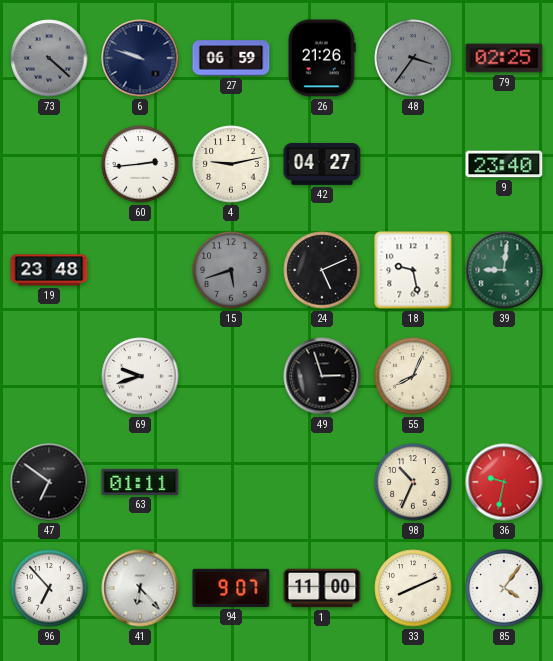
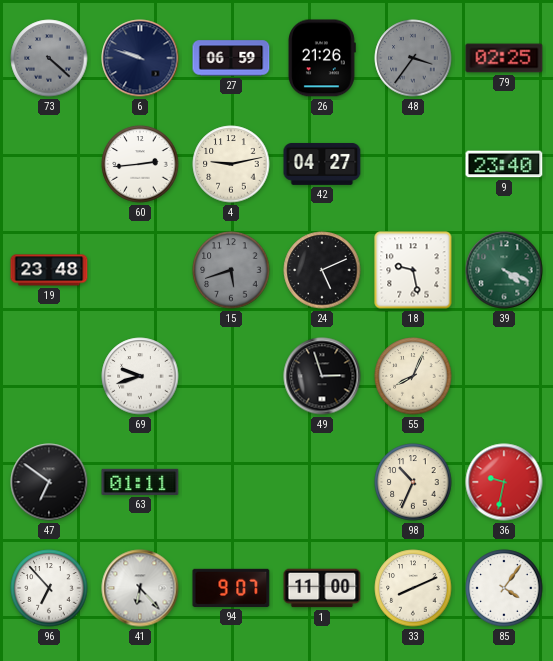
39: 9:01 -> 4:19 (504, 270)
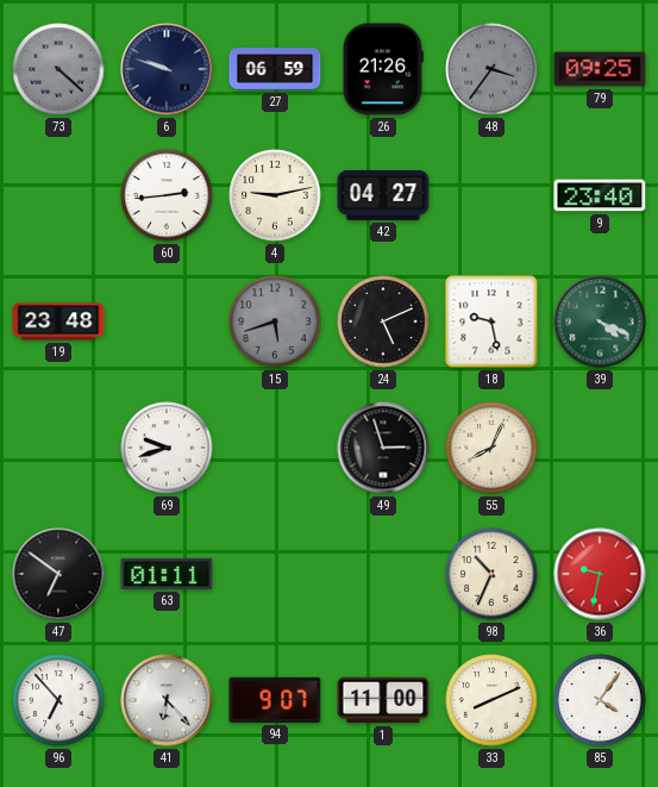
79: 02:25 -> 09:25 (600, 69)
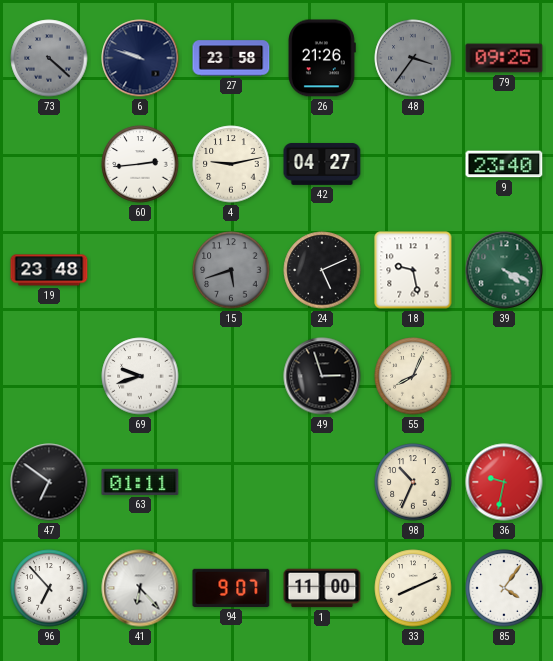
27: 06:59 -> 23:58 (231, 58)
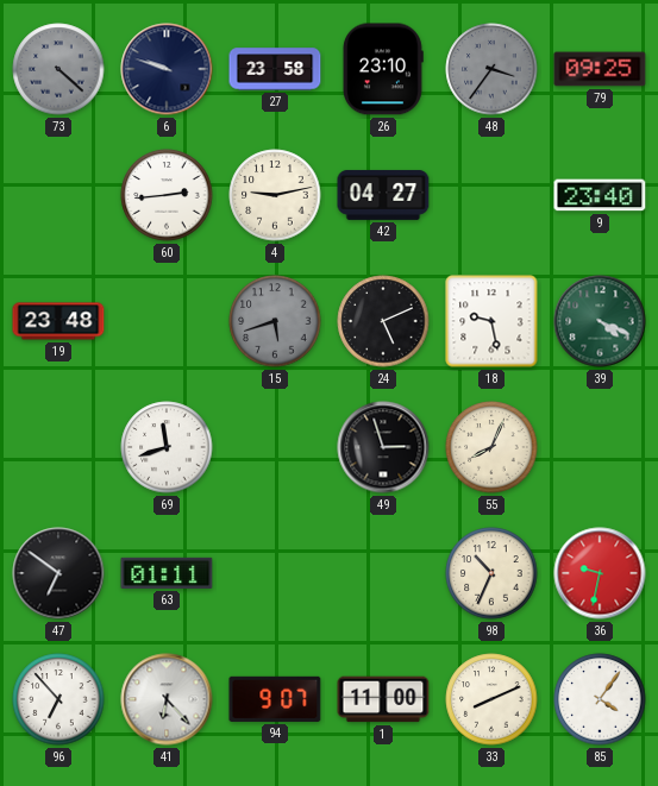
26: 21:26 -> 23:10 (383, 69)
69: 9:42 -> 11:42 (167, 447)
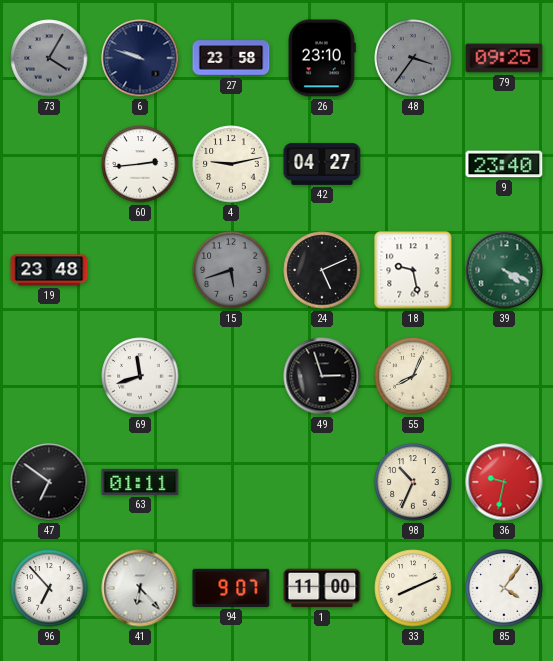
73: 4:22 -> 4:05 (49, 58)
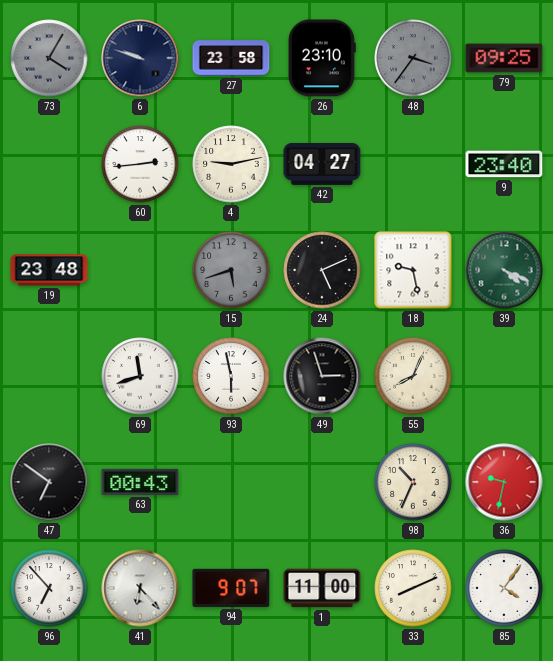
93: none -> 5:58 (231, 376)
63: 01:11 -> 00:43 (140, 482)
